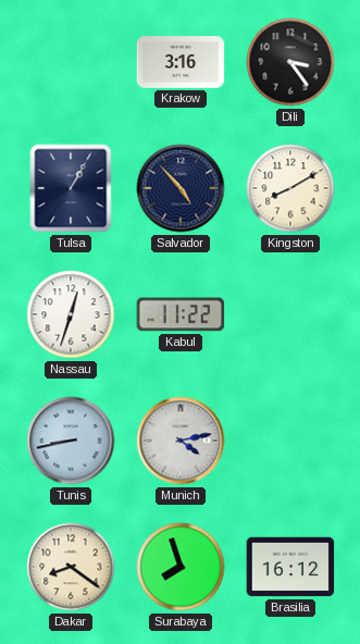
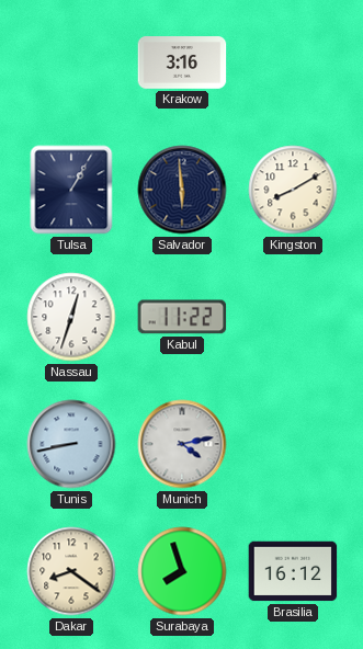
Dili: 3:24 -> none (290, 62)
Salvador: 4:53 -> 5:59 (182, 190)
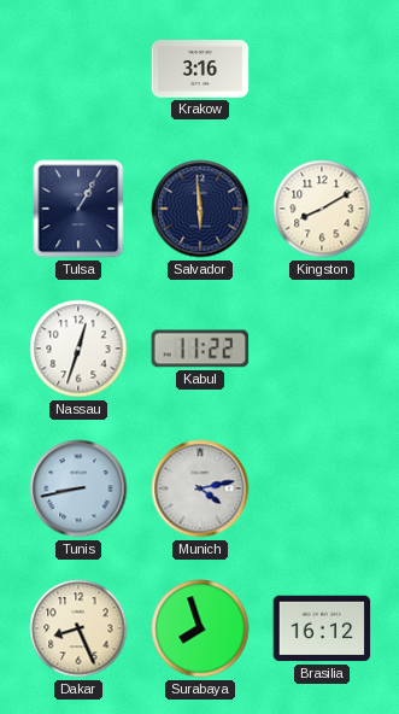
Dakar: 8:21 -> 8:26 (78, 628)
